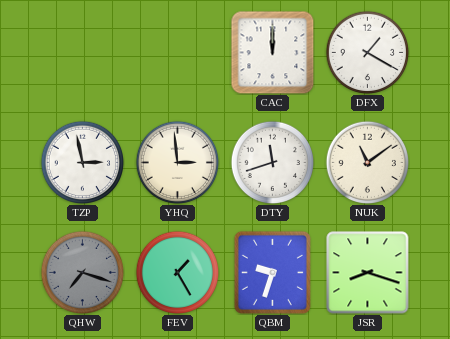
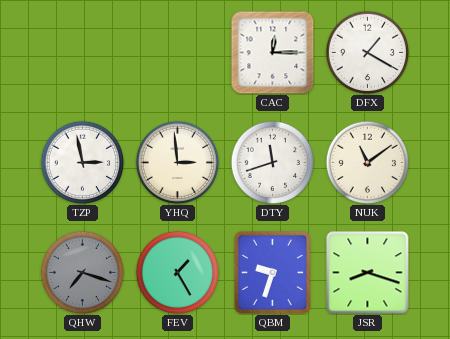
CAC: 12:00 -> 12:15 (272, 52)
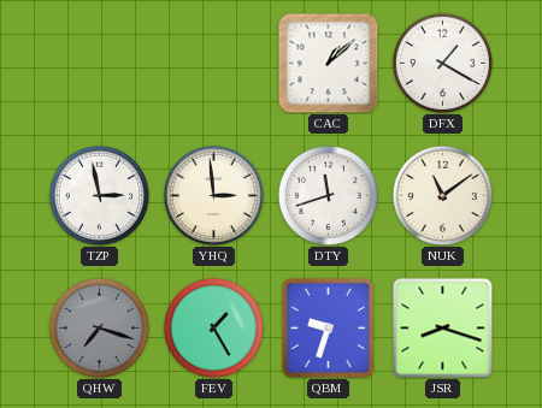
CAC: 12:15 -> 1:08 (328, 63)
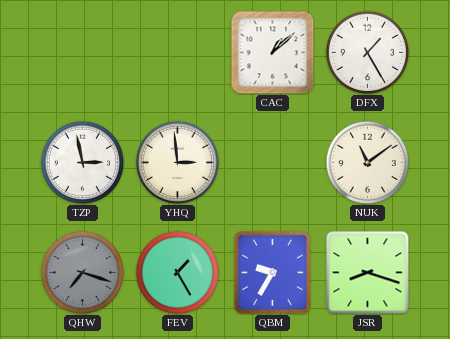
DFX: 1:20 -> 1:25 (367, 52)
DTY: 11:42 -> none (328, 195)
QBM: 9:33 -> 9:35 (272, 272)
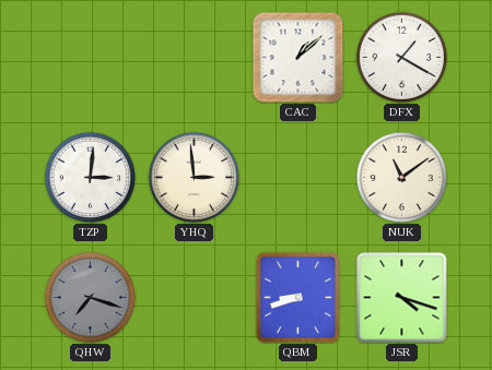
DFX: 1:25 -> 1:20 (401, 57)
TZP: 2:58 -> 3:01 (90, 177)
FEV: 1:25 -> none (177, 272)
QBM: 9:35 -> 8:42 (297, 297)
JSR: 8:18 -> 4:18 (402, 298)
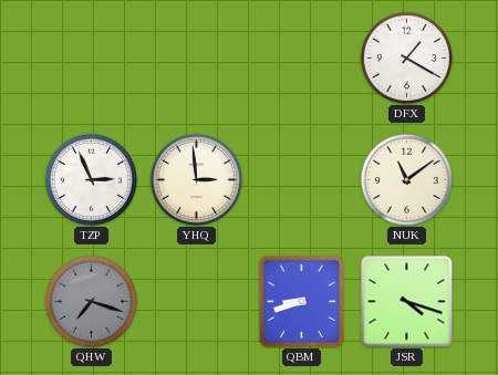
CAC: 1:08 -> none (297, 57)
TZP: 3:01 -> 2:56 (91, 179)
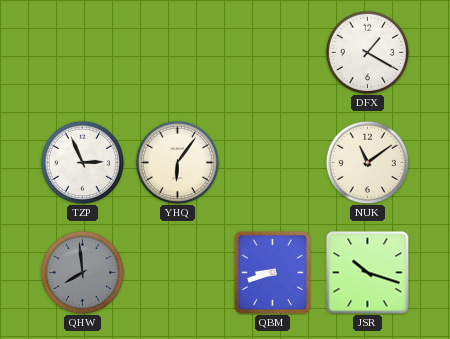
YHQ: 2:59 -> 6:06 (177, 162)
QHW: 7:18 -> 7:59 (82, 272)
JSR: 4:18 -> 10:18 (368, 273)
